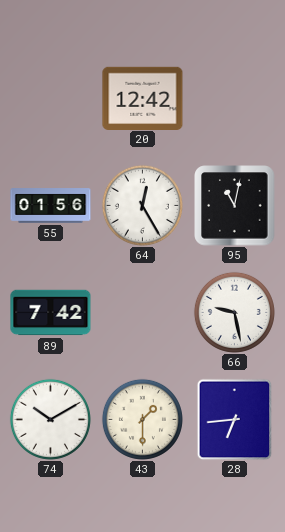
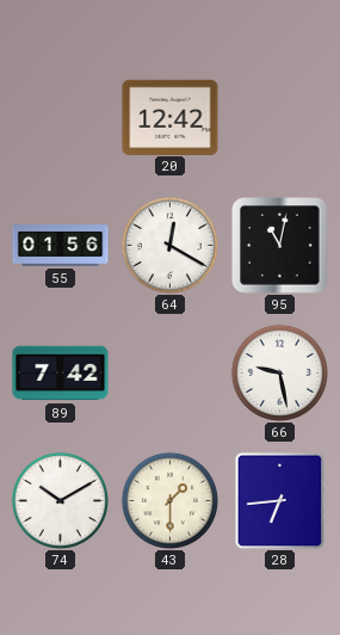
64: 12:25 -> 12:20 (169, 245)
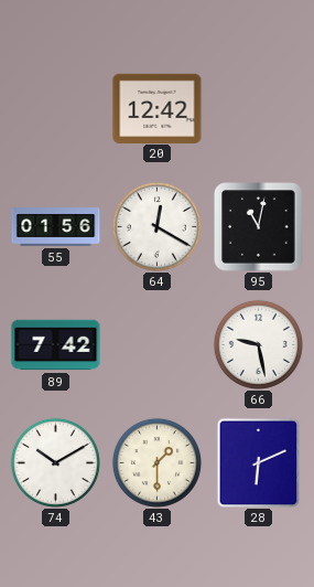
28: 6:44 -> 6:11 (259, 462)
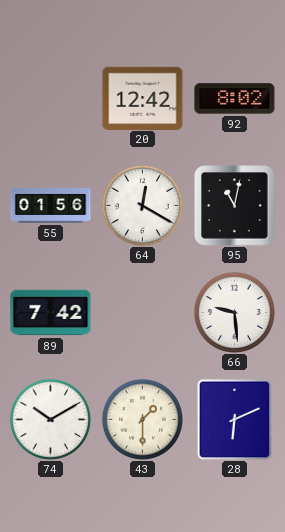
92: none -> 8:02 (235, 99)
66: 9:28 -> 9:29 (234, 312)
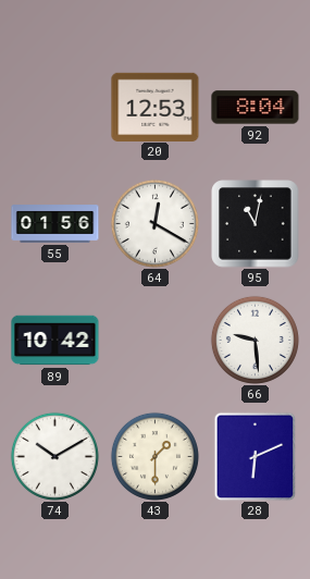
20: 12:42 -> 12:53 (156, 107)
92: 8:02 -> 8:04 (256, 108)
89: 7:42 -> 10:42 (55, 341)
